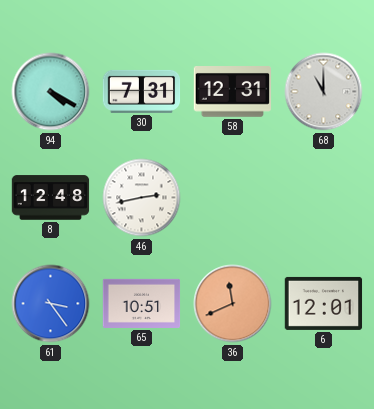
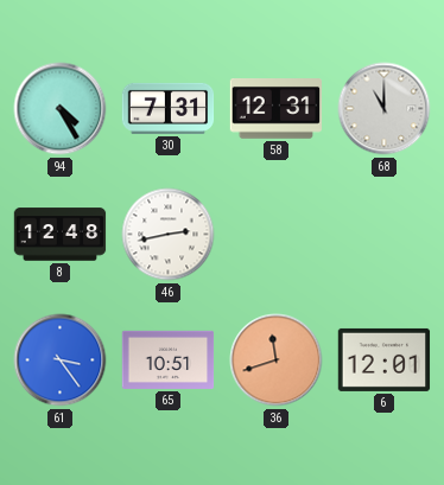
94: 4:20 -> 4:25 (61, 109)
36: 11:41 -> 11:42 (277, 360)
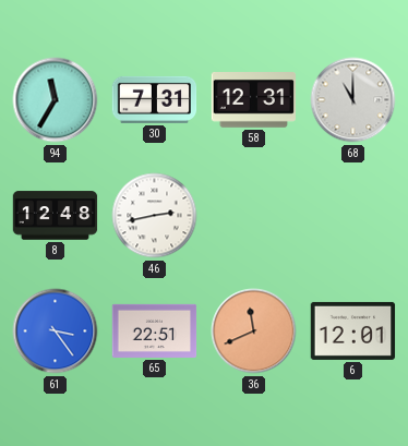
94: 4:25 -> 11:35 (56, 100)
65: 10:51 -> 22:51 (155, 330)
36: 11:42 -> 11:41 (254, 332)
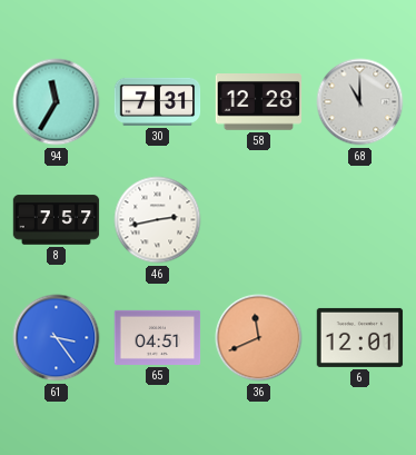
58: 12:31 -> 12:28 (259, 102)
8: 12:48 -> 7:57 (57, 220)
65: 22:51 -> 04:51 (158, 337)
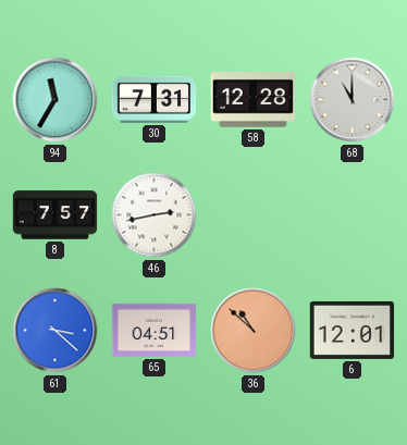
61: 3:24 -> 3:22 (55, 331)
36: 11:41 -> 10:52 (254, 331)
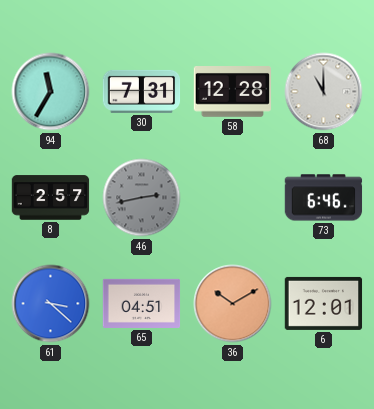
8: 7:57 -> 2:57 (51, 198)
46 dial: white -> grey (142, 198)
73: none -> 6:46 (324, 198)
36: 10:52 -> 10:10 (233, 304)
